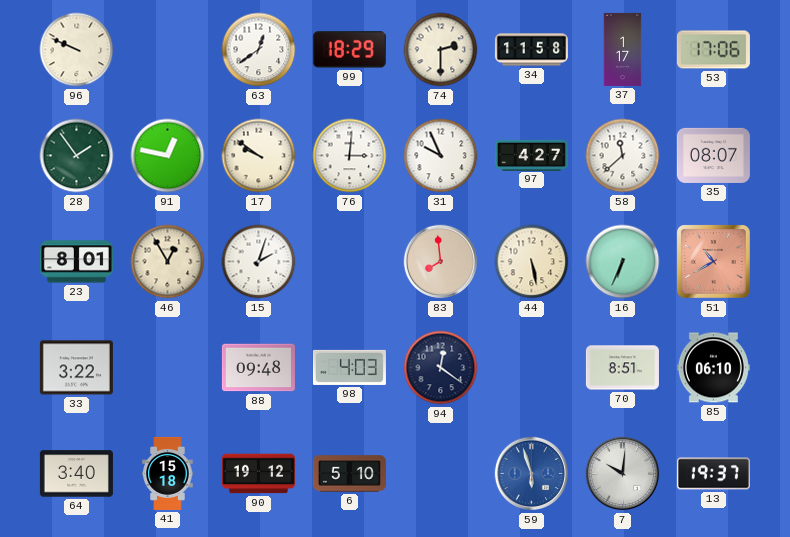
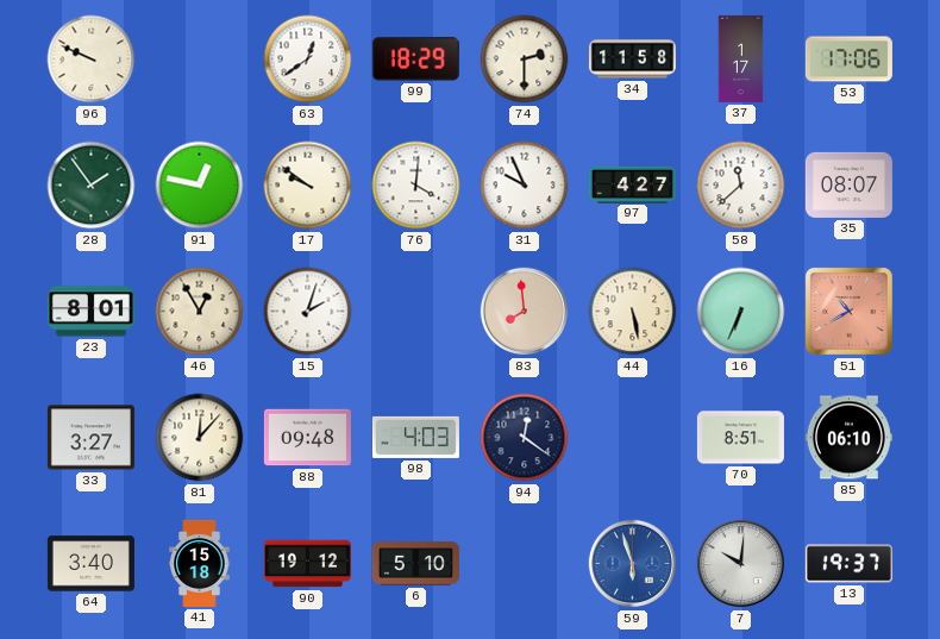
76: 3:01 -> 4:01 (416, 186)
33: 3:22 -> 3:27 (90, 438)
81: none -> 12:07 (200, 438)
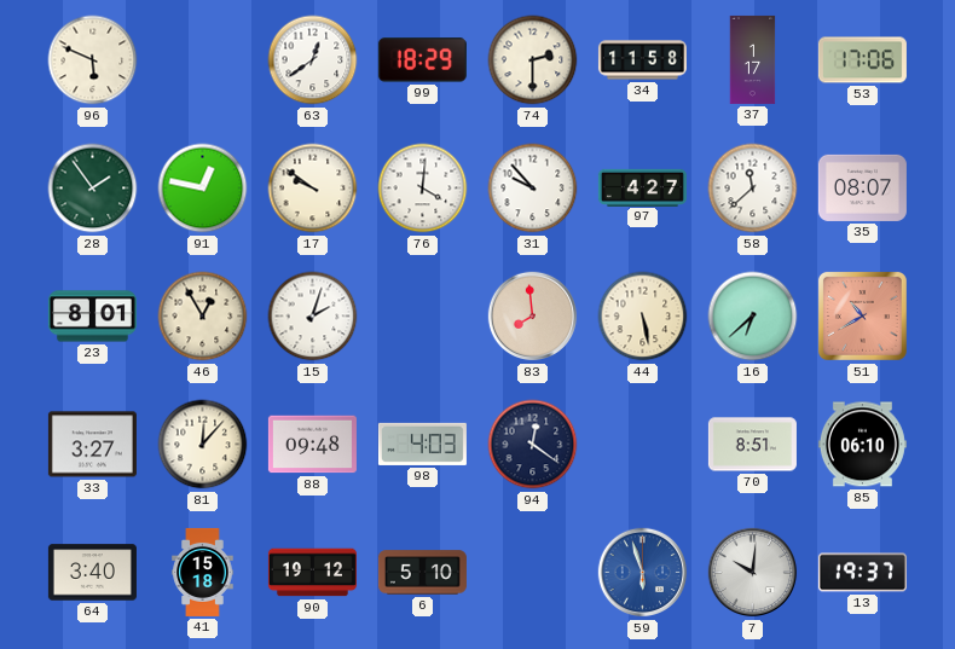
96: 9:49 -> 5:49 (93, 60)
31: 9:56 -> 9:53 (533, 189)
16: 6:34 -> 6:38 (753, 317)
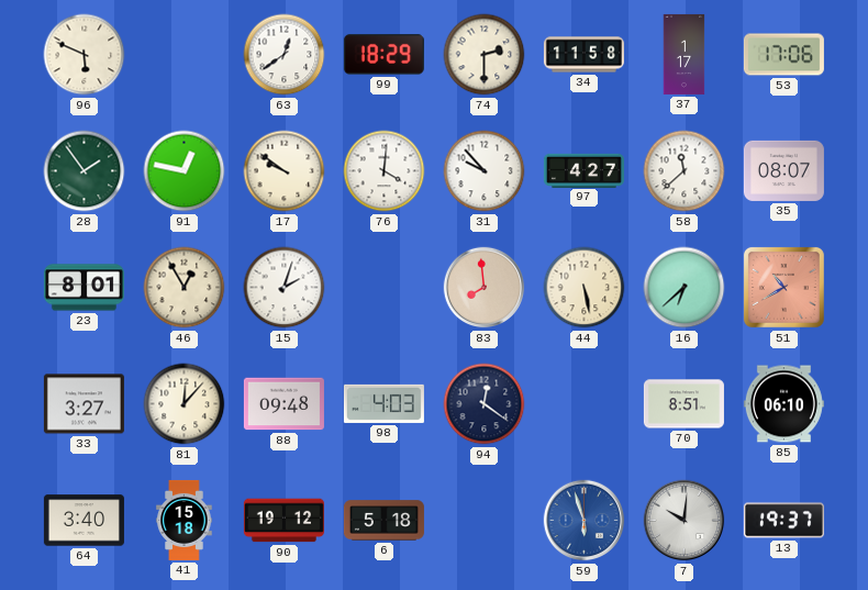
6: 5:10 -> 5:18 (383, 521)
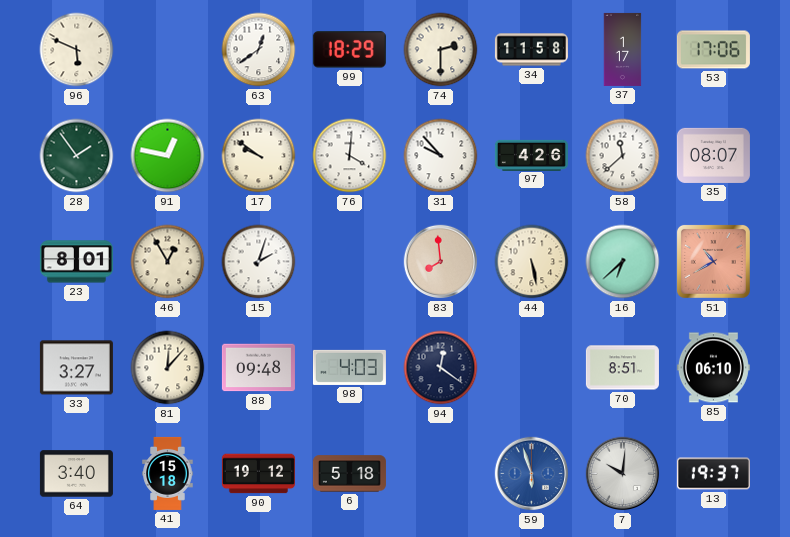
97: 4:27 -> 4:26 (531, 155)
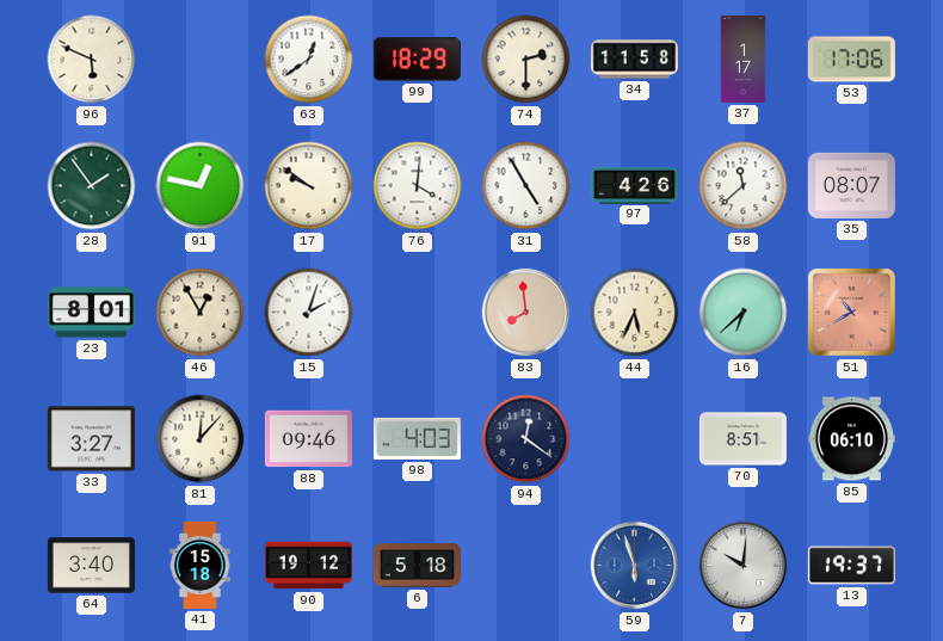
31: 9:53 -> 4:55 (526, 186)
44: 5:28 -> 5:34 (635, 313)
88: 09:48 -> 09:46 (308, 439)
